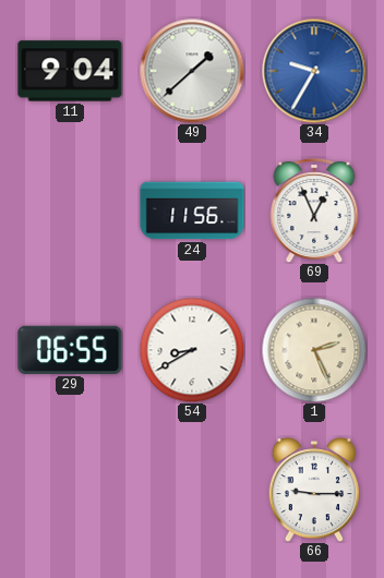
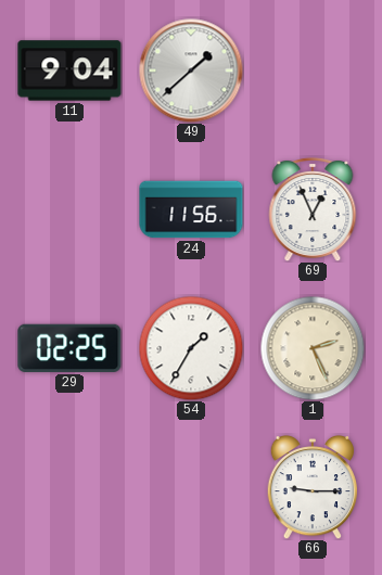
34: 9:35 -> none (314, 71)
29: 06:55 -> 02:25 (69, 348)
54: 8:40 -> 1:35 (191, 348)
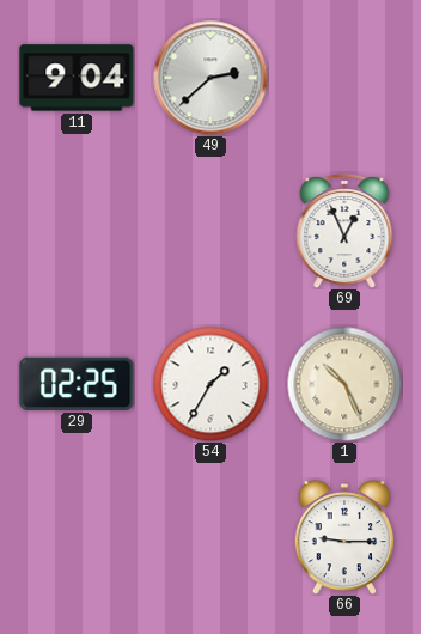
49: 1:38 -> 2:38 (210, 78)
24: 11:56 -> none (191, 209)
1: 2:26 -> 10:26 (344, 384)
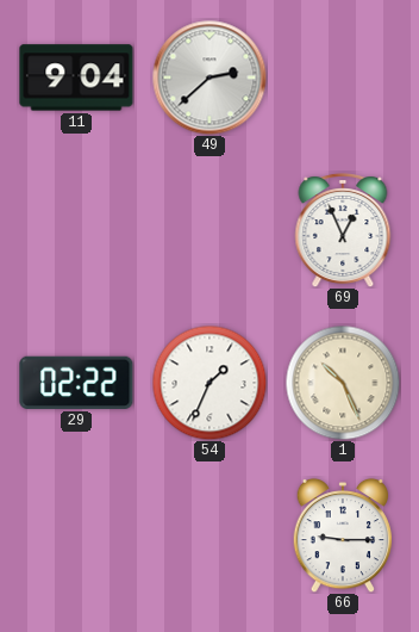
29: 02:25 -> 02:22 (76, 383)
54: 1:35 -> 1:34 (209, 383)
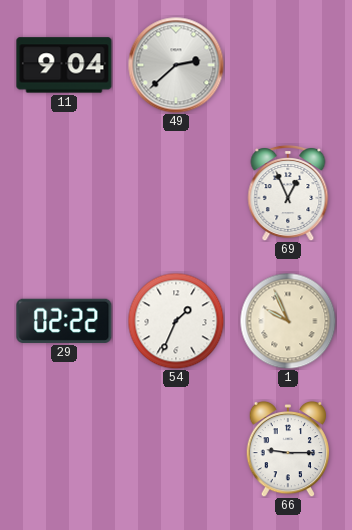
1: 10:26 -> 9:56 (288, 321)
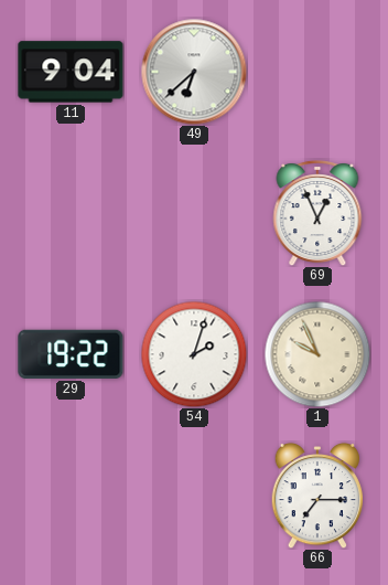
49: 2:38 -> 6:38 (194, 72)
29: 02:22 -> 19:22 (71, 354)
54: 1:34 -> 2:03 (194, 354)
66: 9:15 -> 7:15 (317, 496)
